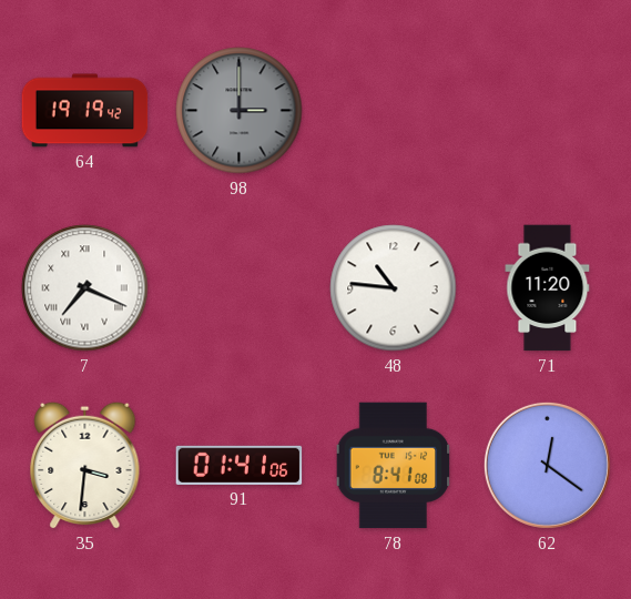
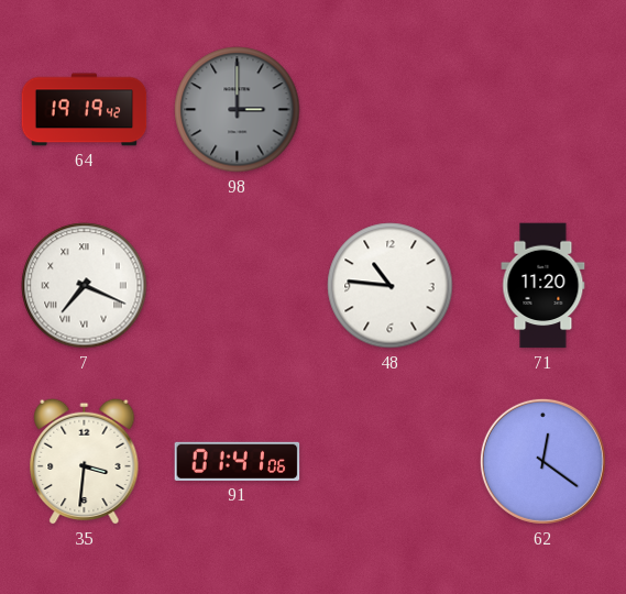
78: 8:41 -> none (394, 466)
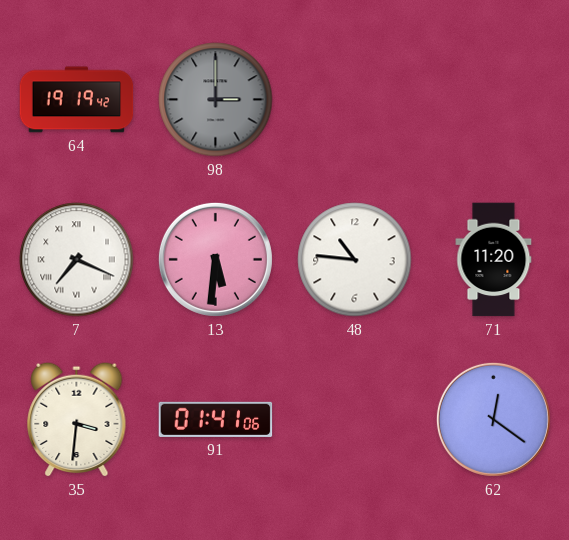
13: none -> 5:31 (215, 259)
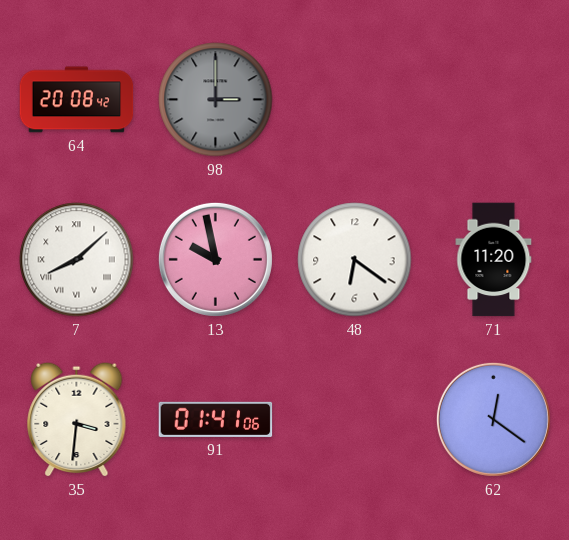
64: 19:19 -> 20:08 (77, 100)
7: 7:19 -> 8:08 (77, 260)
13: 5:31 -> 9:58 (215, 259)
48: 10:46 -> 6:21 (355, 260)
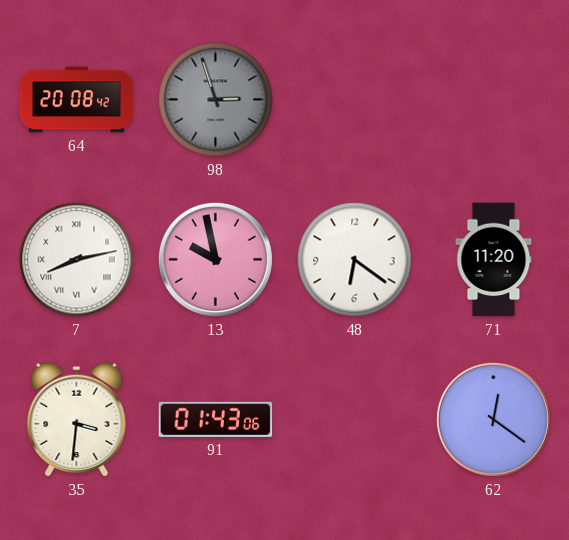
98: 3:00 -> 2:57 (216, 100)
7: 8:08 -> 8:13 (77, 260)
91: 01:41 -> 01:43 (216, 419)
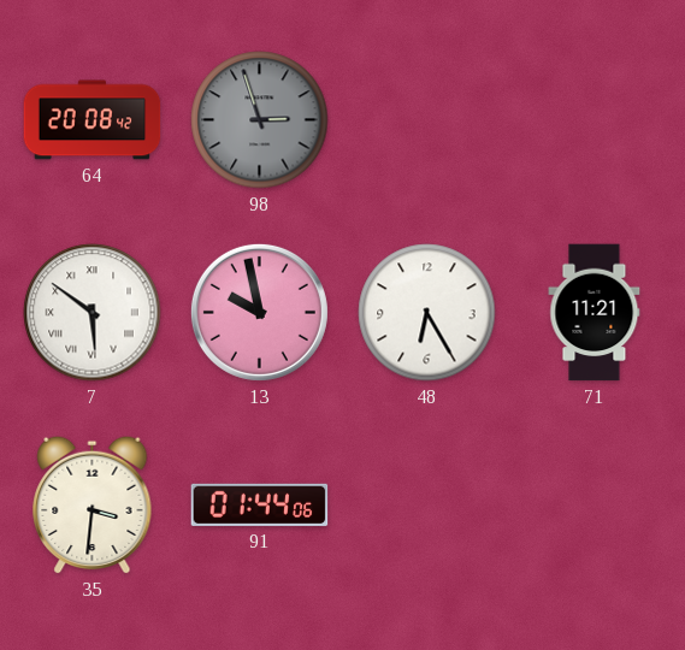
7: 8:13 -> 5:51 (93, 313)
48: 6:21 -> 6:25 (427, 313)
71: 11:20 -> 11:21 (595, 313)
91: 01:43 -> 01:44 (260, 504)
62: 12:21 -> none (493, 419)
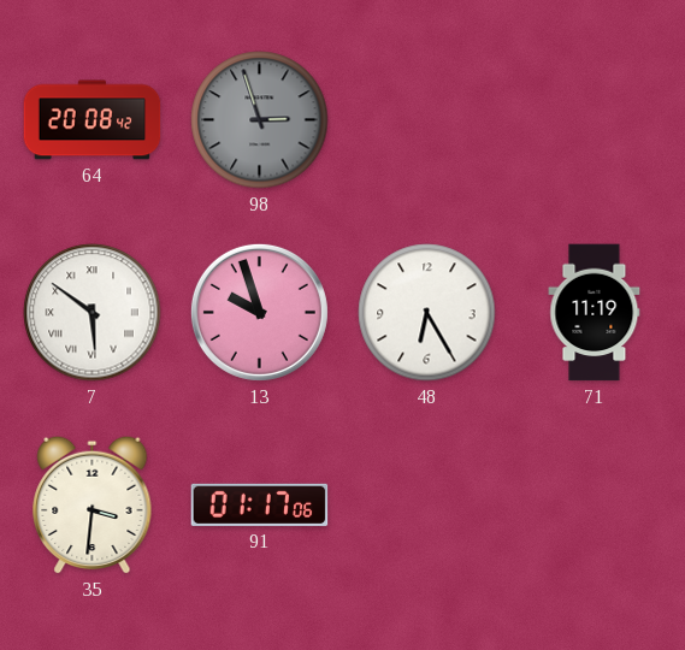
13: 9:58 -> 9:57 (259, 312)
71: 11:21 -> 11:19 (595, 313)
91: 01:44 -> 01:17 (260, 504)
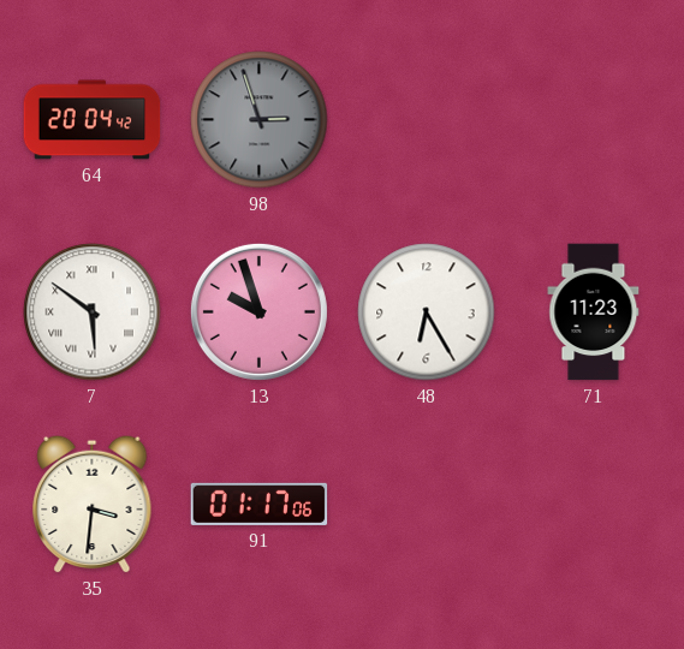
64: 20:08 -> 20:04 (93, 120)
71: 11:19 -> 11:23 (594, 312)
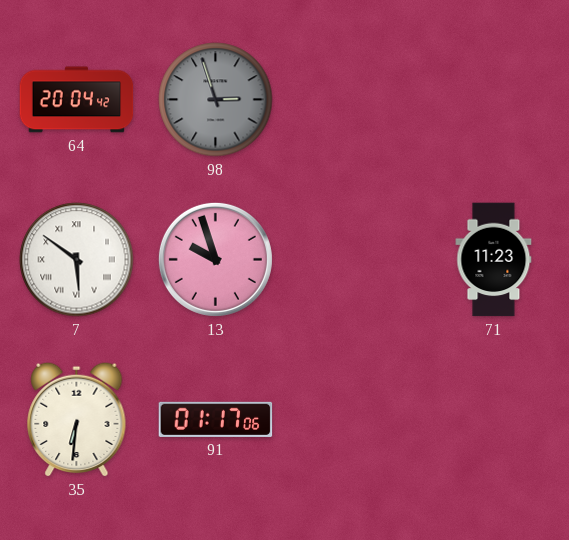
48: 6:25 -> none (427, 312)
35: 3:31 -> 6:31 (77, 419)
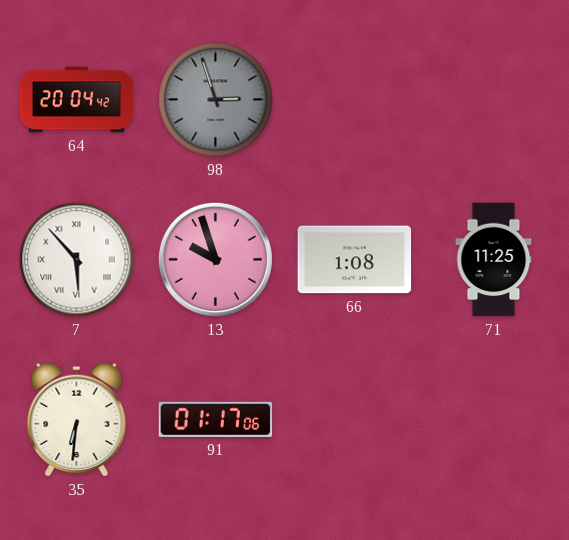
7: 5:51 -> 5:53 (77, 260)
66: none -> 1:08 (355, 260)
71: 11:23 -> 11:25 (494, 260)
